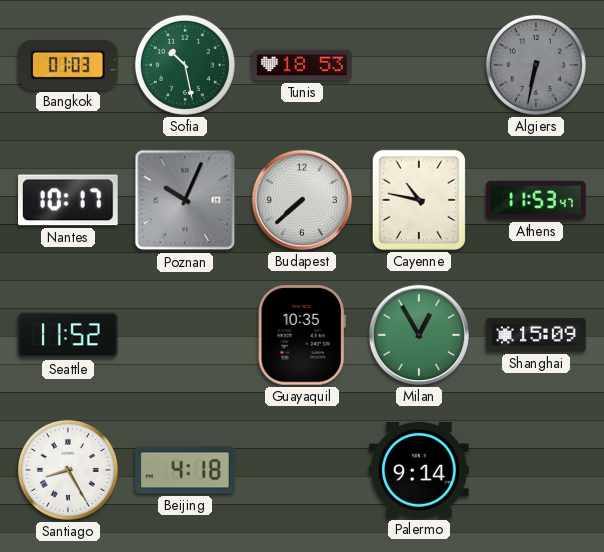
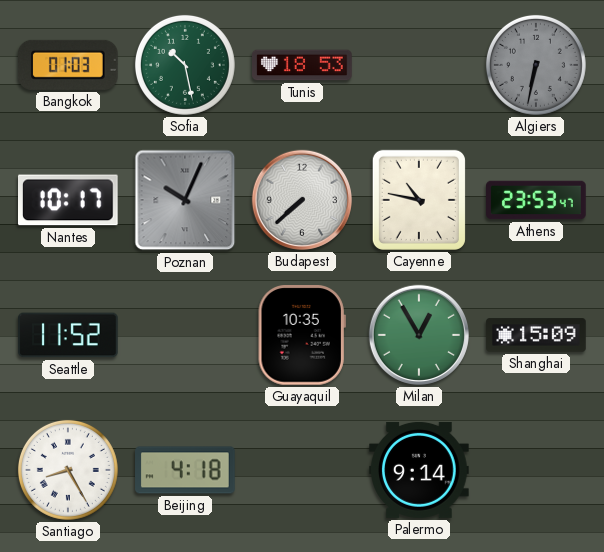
Athens: 11:53 -> 23:53 (536, 200)
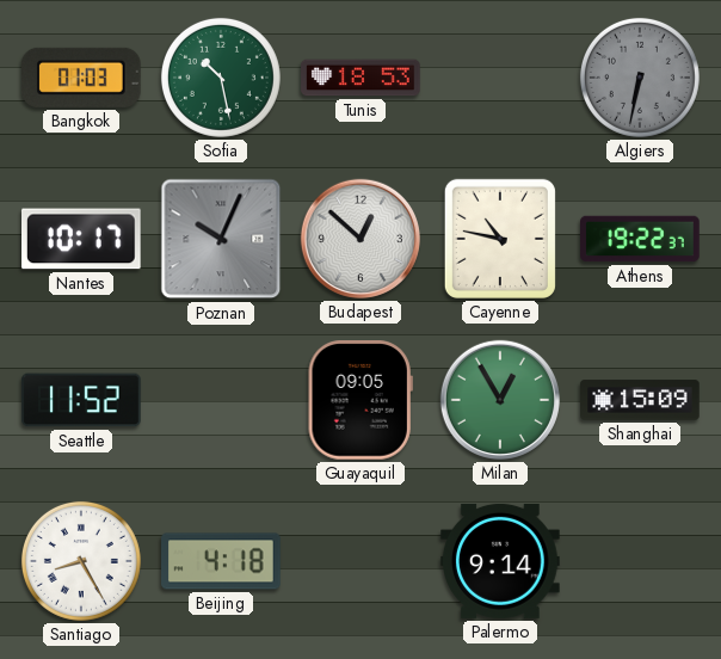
Budapest: 7:38 -> 12:52 (360, 239)
Athens: 23:53 -> 19:22 (640, 239)
Guayaquil: 10:35 -> 09:05 (360, 401)
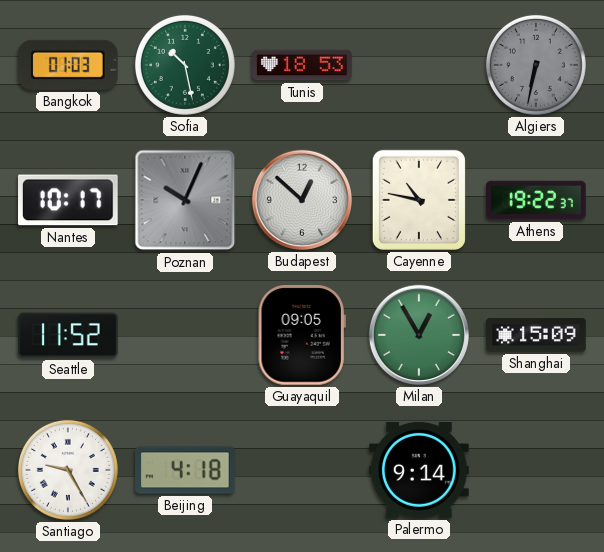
Santiago: 8:25 -> 9:25 (68, 470)
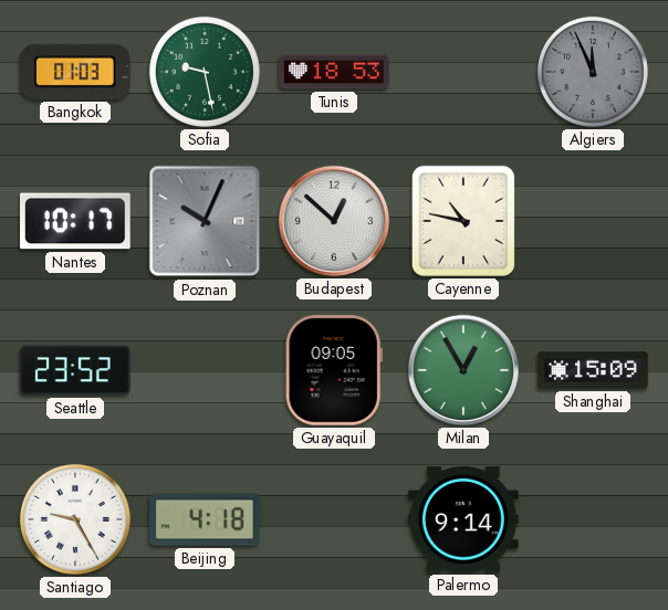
Sofia: 10:28 -> 9:28 (205, 72)
Algiers: 6:32 -> 11:56 (593, 72)
Athens: 19:22 -> none (536, 200)
Seattle: 11:52 -> 23:52 (75, 370)
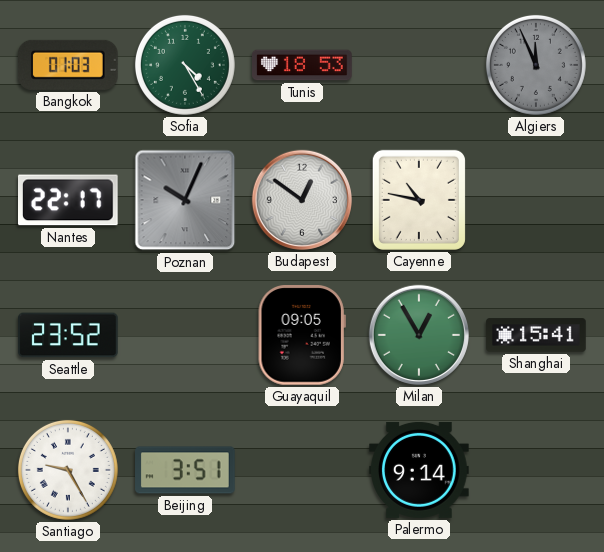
Sofia: 9:28 -> 4:25 (185, 65)
Nantes: 10:17 -> 22:17 (69, 200)
Budapest: 12:52 -> 12:51 (302, 200)
Shanghai: 15:09 -> 15:41 (536, 335)
Beijing: 4:18 -> 3:51 (185, 470)
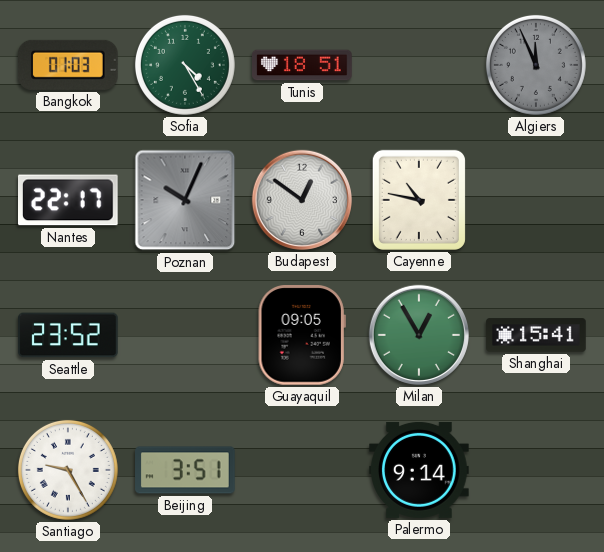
Tunis: 18:53 -> 18:51 (302, 65)
